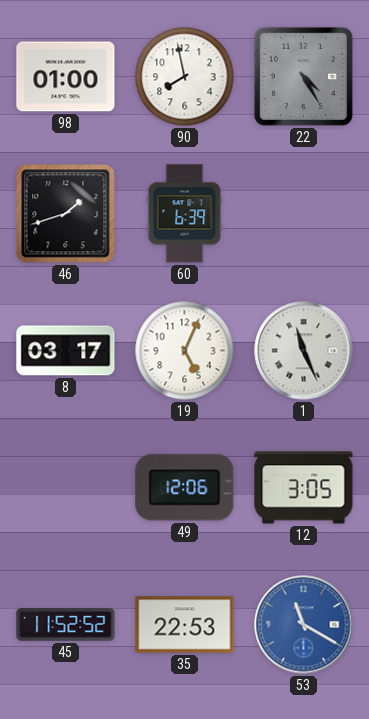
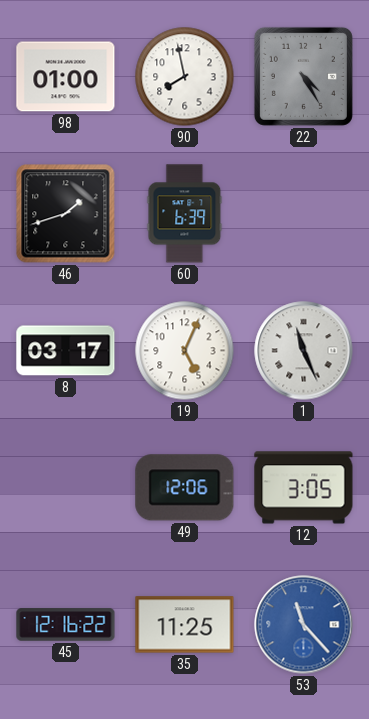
45: 11:52 -> 12:16 (66, 625)
35: 22:53 -> 11:25 (185, 625)
53: 11:20 -> 11:23 (304, 625)
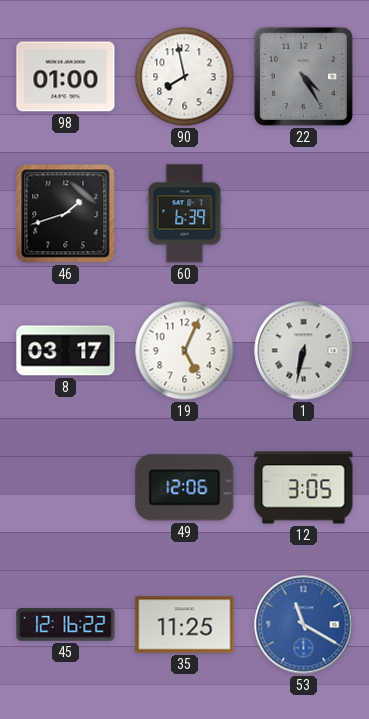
1: 11:26 -> 6:32 (304, 351)
53: 11:23 -> 11:20 (304, 625)
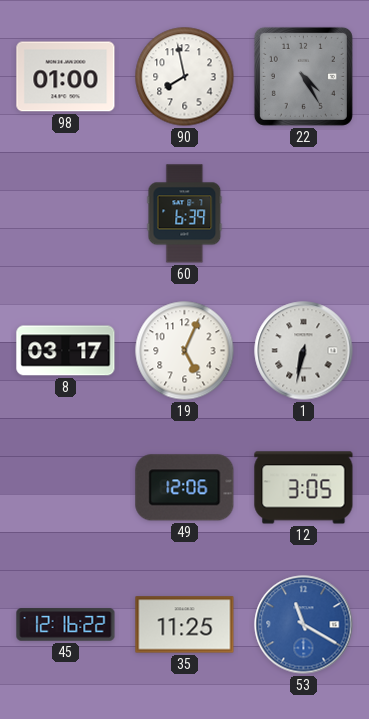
46: 1:42 -> none (66, 214)
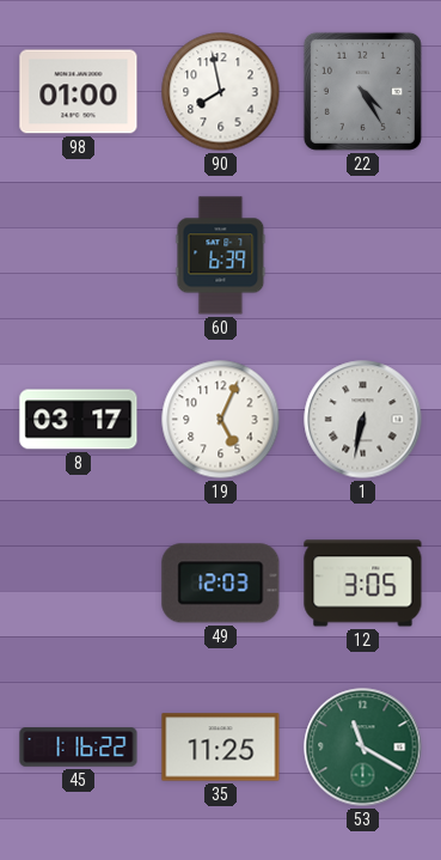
49: 12:06 -> 12:03 (221, 584)
45: 12:16 -> 1:16 (79, 748)
53 dial: blue -> green (363, 748)
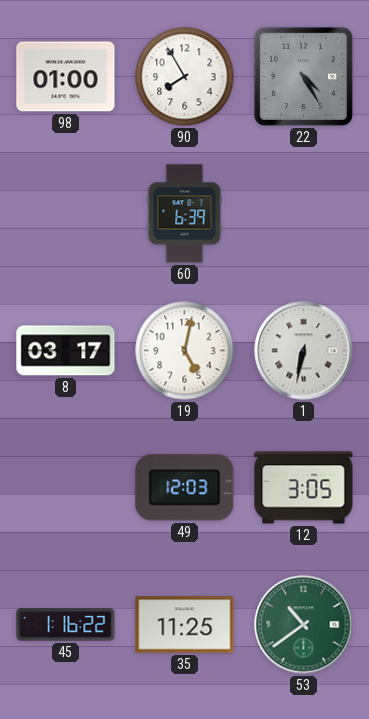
90: 7:58 -> 7:55 (185, 77)
19: 5:04 -> 5:02 (185, 351)
53: 11:20 -> 10:39 (304, 625)
